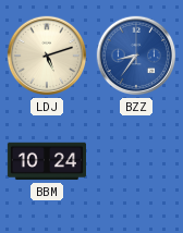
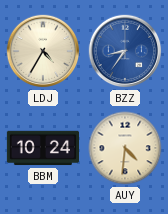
LDJ: 5:12 -> 4:35 (43, 51)
AUY: none -> 4:31 (125, 148)
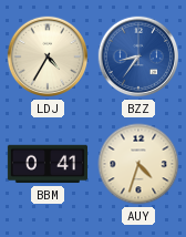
BBM: 10:24 -> 0:41 (46, 164)
AUY: 4:31 -> 4:33 (138, 164)
